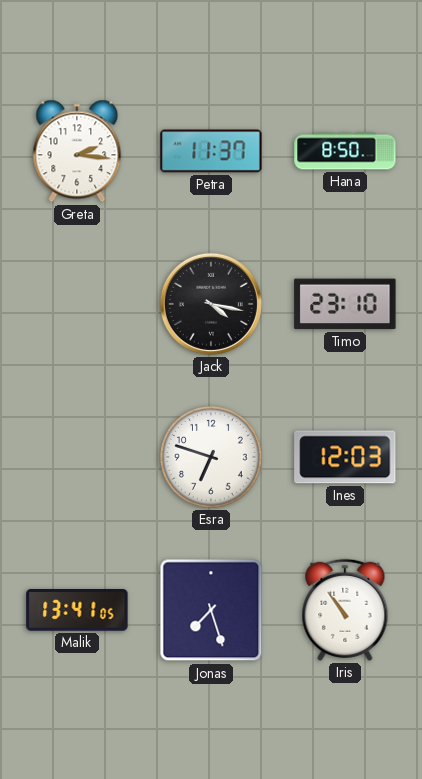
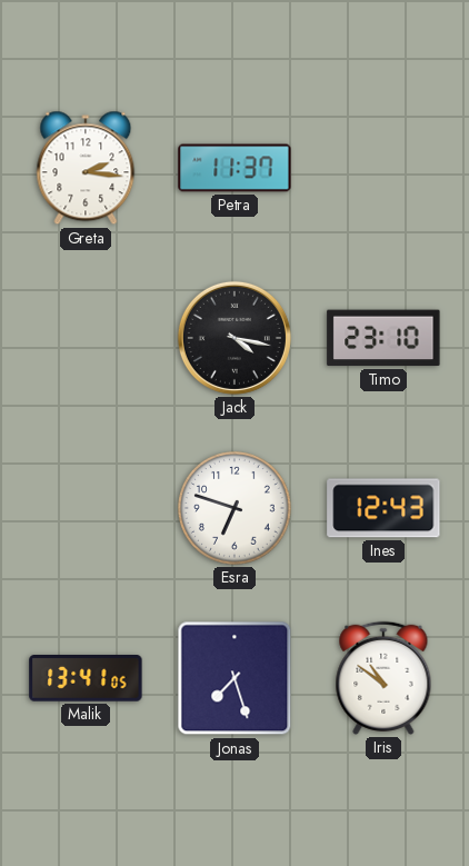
Hana: 8:50 -> none (345, 151)
Ines: 12:03 -> 12:43 (383, 508)
Iris: 10:54 -> 10:51 (383, 678)
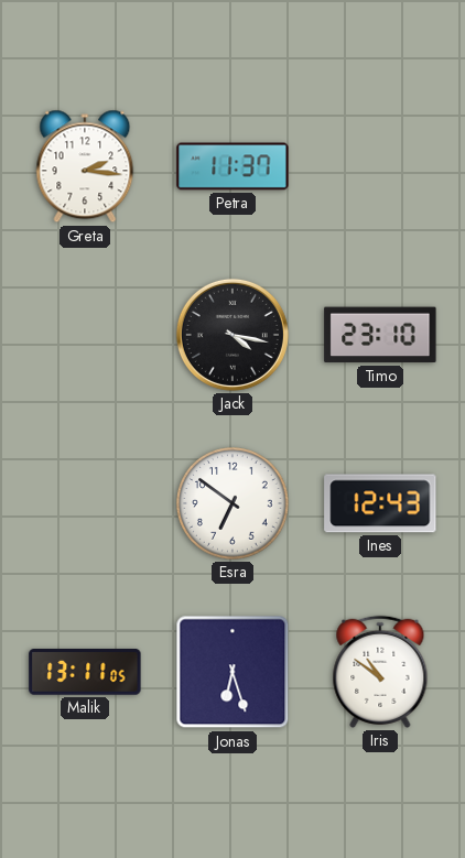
Esra: 6:48 -> 6:51 (234, 504)
Malik: 13:41 -> 13:11 (85, 672)
Jonas: 7:27 -> 6:27 (233, 672)
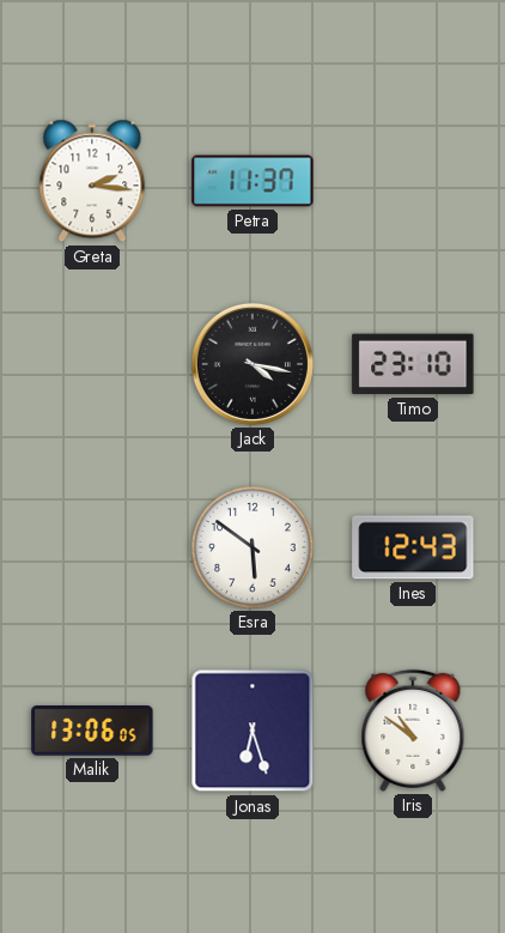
Esra: 6:51 -> 5:51 (254, 549)
Malik: 13:11 -> 13:06 (92, 731)
